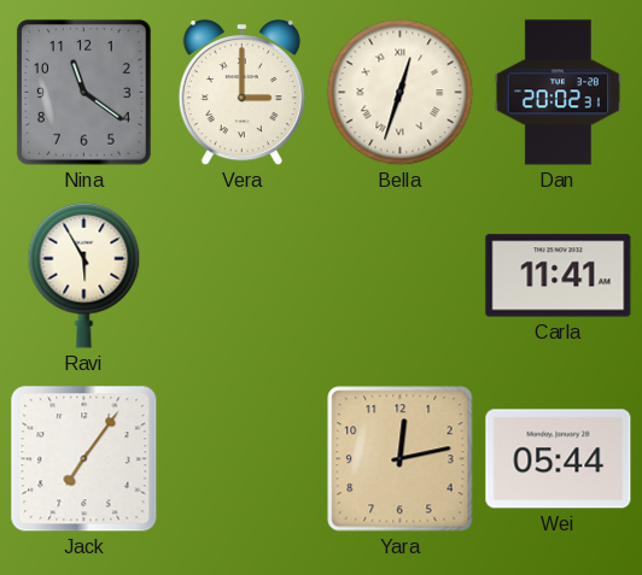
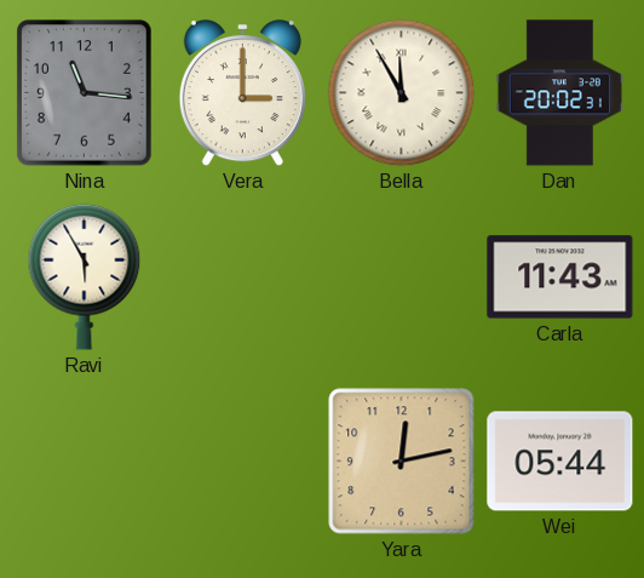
Nina: 11:21 -> 11:16 (85, 93)
Bella: 12:33 -> 11:55 (402, 93)
Carla: 11:41 -> 11:43 (560, 277)
Jack: 7:06 -> none (84, 459)
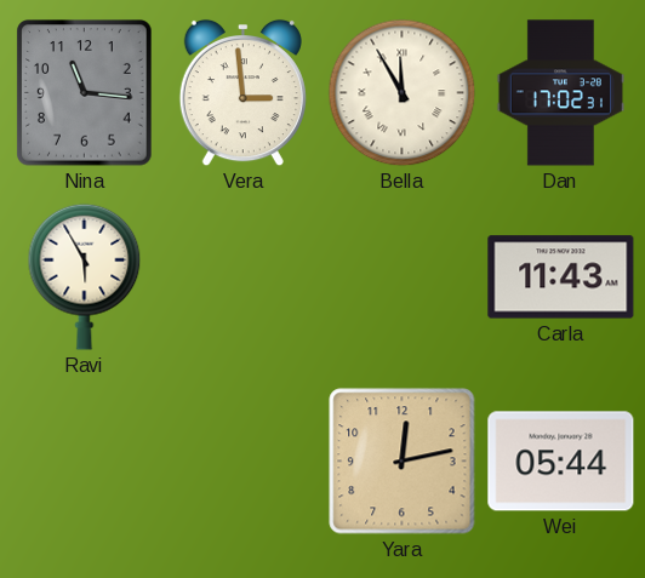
Vera: 3:00 -> 2:59 (242, 93)
Dan: 20:02 -> 17:02 (560, 93)
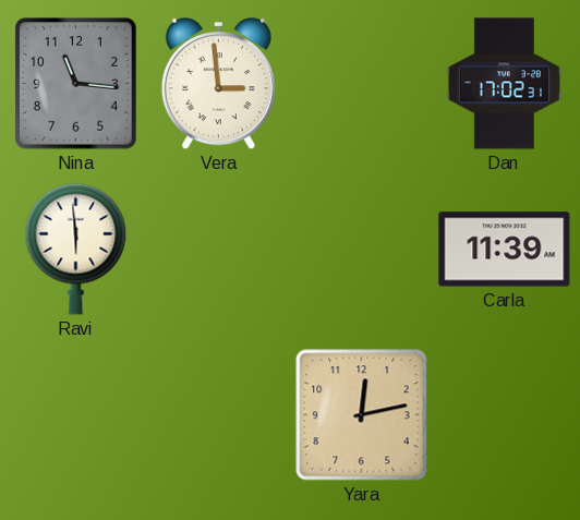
Bella: 11:55 -> none (403, 93)
Ravi: 5:55 -> 5:59 (76, 249)
Carla: 11:43 -> 11:39 (505, 250)
Wei: 05:44 -> none (561, 462)
